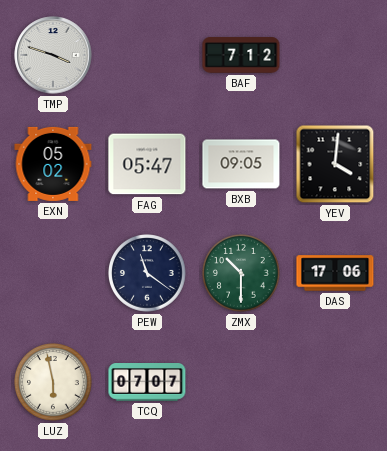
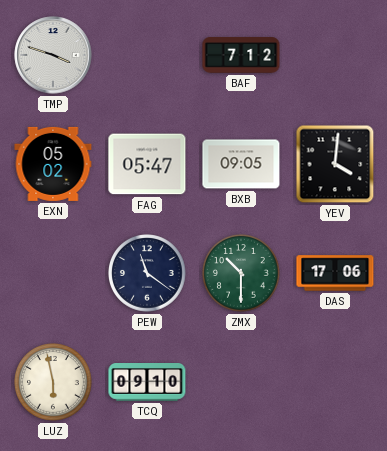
TCQ: 07:07 -> 09:10 (147, 383)
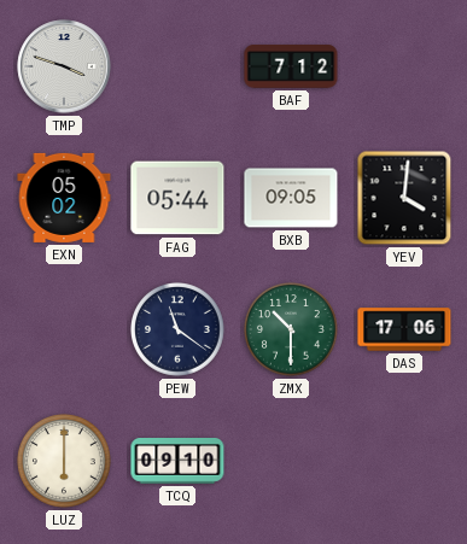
FAG: 05:47 -> 05:44 (177, 198)
LUZ: 5:58 -> 6:00 (65, 462)
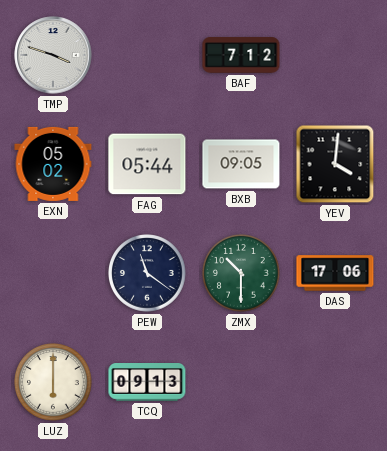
TCQ: 09:10 -> 09:13 (147, 383)
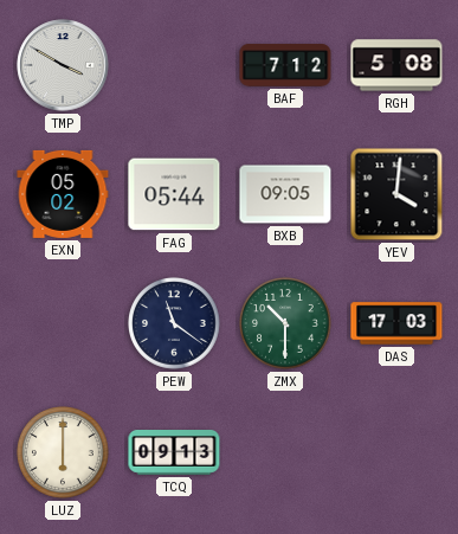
TMP: 3:48 -> 3:50 (63, 65)
RGH: none -> 5:08 (396, 65)
DAS: 17:06 -> 17:03 (396, 323)
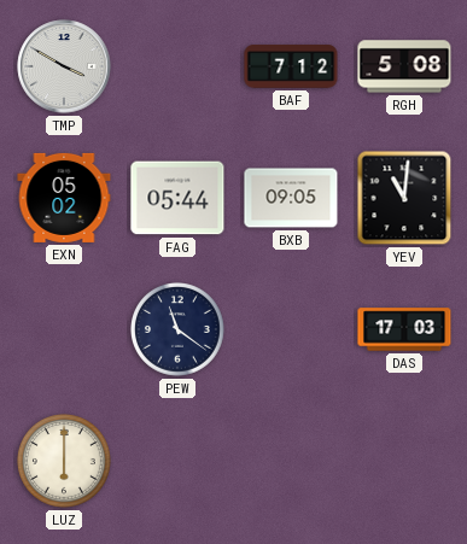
YEV: 4:01 -> 11:01 (404, 198)
ZMX: 10:30 -> none (286, 324)
TCQ: 09:13 -> none (174, 453)
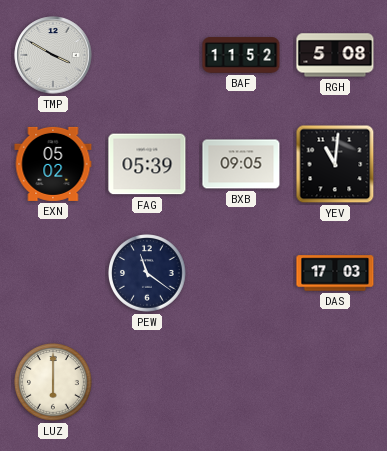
BAF: 7:12 -> 11:52 (241, 55)
FAG: 05:44 -> 05:39 (147, 164)
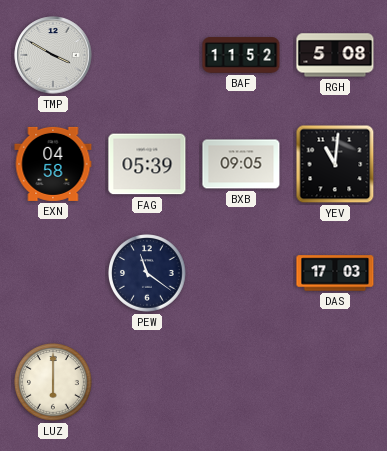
EXN: 05:02 -> 04:58 (53, 164)
